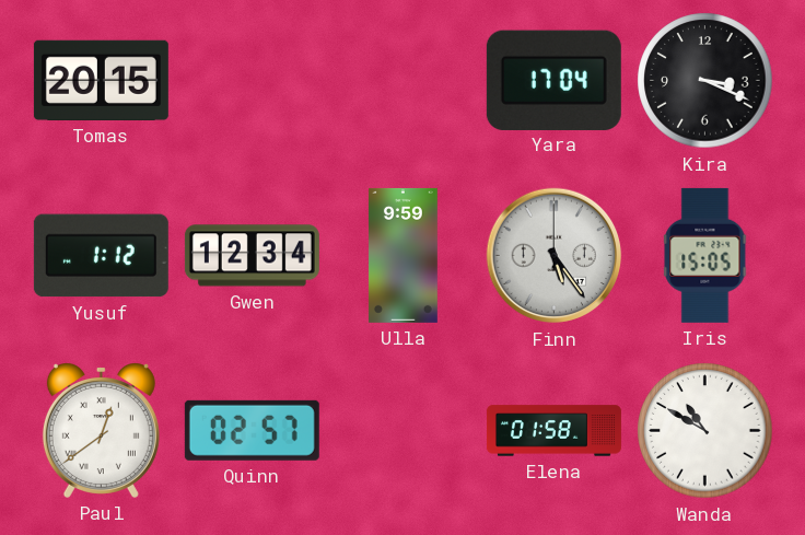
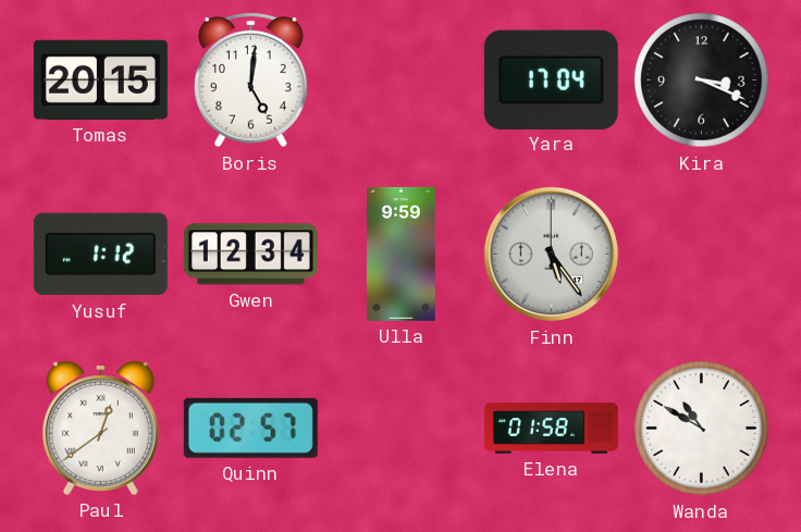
Boris: none -> 5:01 (251, 79)
Iris: 15:05 -> none (705, 255)
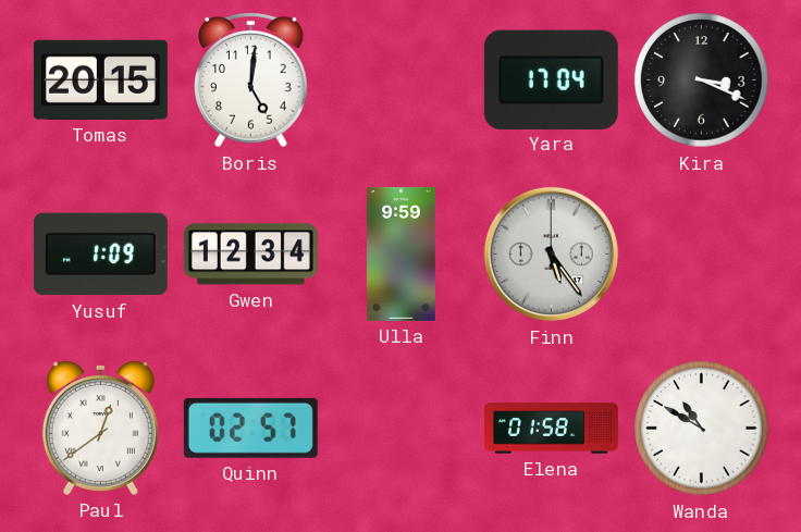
Yusuf: 1:12 -> 1:09 (100, 255)
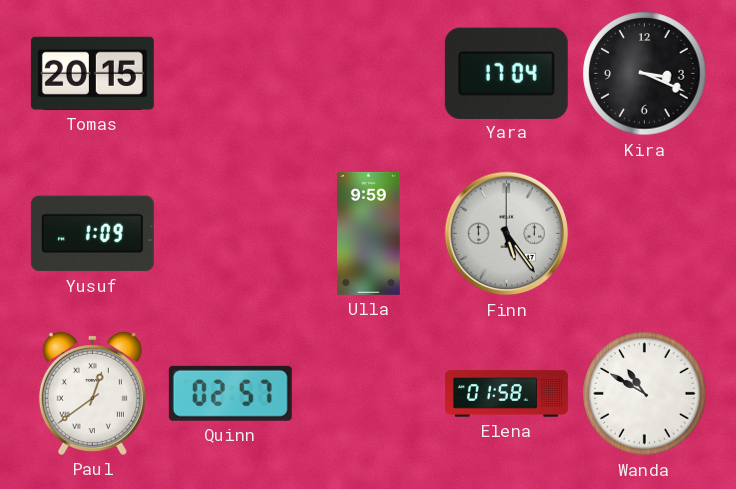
Boris: 5:01 -> none (251, 79)
Gwen: 12:34 -> none (250, 255)
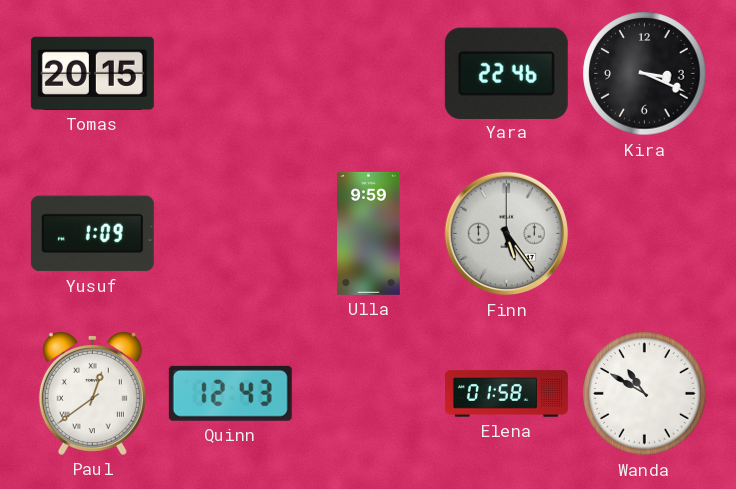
Yara: 17:04 -> 22:46 (506, 73)
Quinn: 02:57 -> 12:43 (230, 393)
